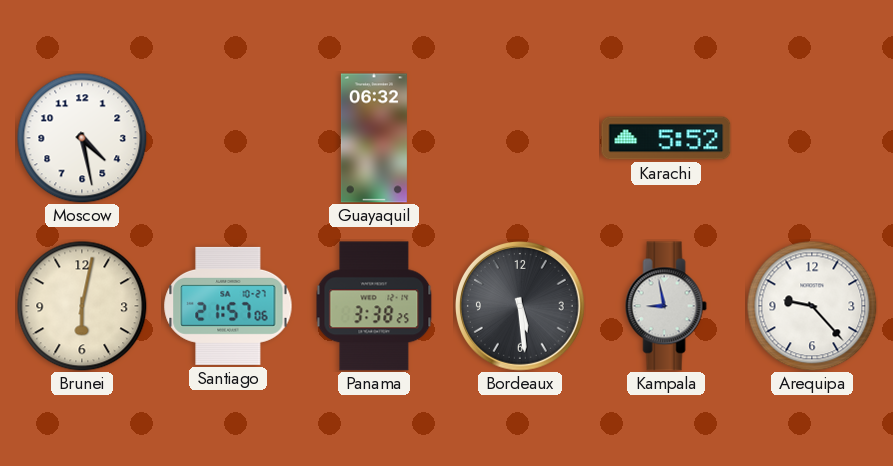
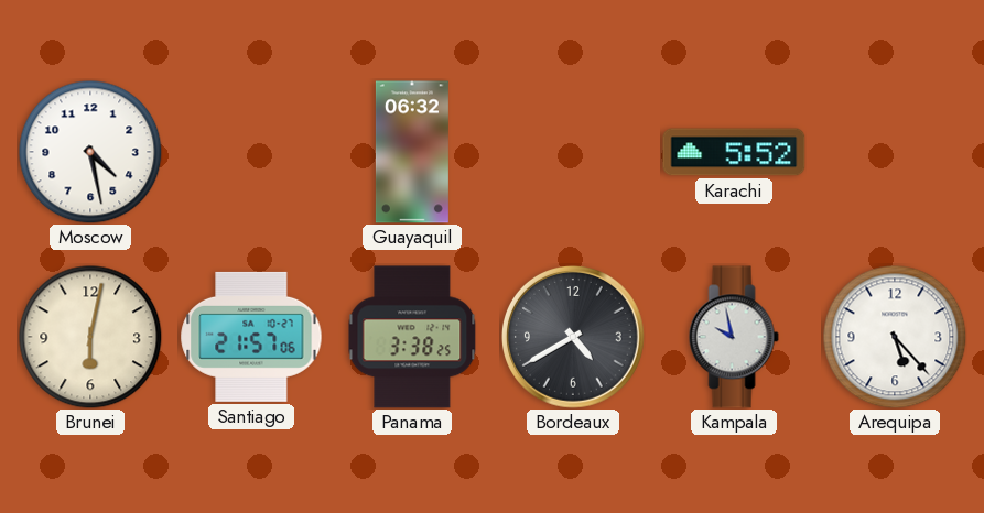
Bordeaux: 5:29 -> 4:40 (573, 337)
Kampala: 8:58 -> 9:58 (734, 337)
Arequipa: 9:23 -> 5:23 (895, 337)
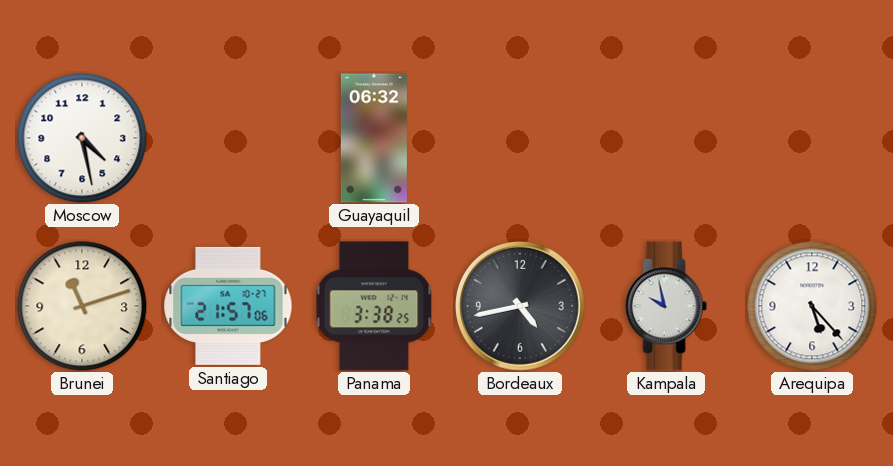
Karachi: 5:52 -> none (734, 152)
Brunei: 6:02 -> 11:12 (82, 306)
Bordeaux: 4:40 -> 4:43 (520, 306)
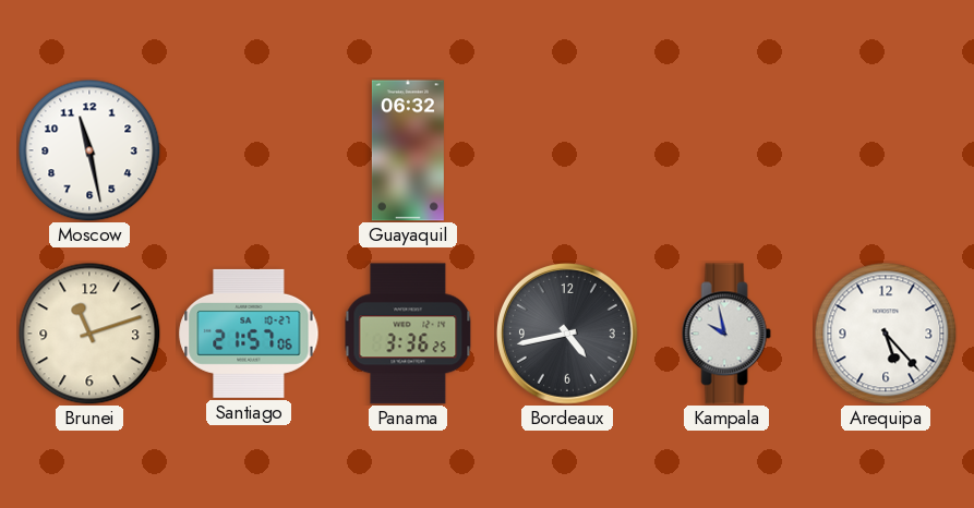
Moscow: 4:28 -> 11:28 (89, 150)
Panama: 3:38 -> 3:36 (408, 334)
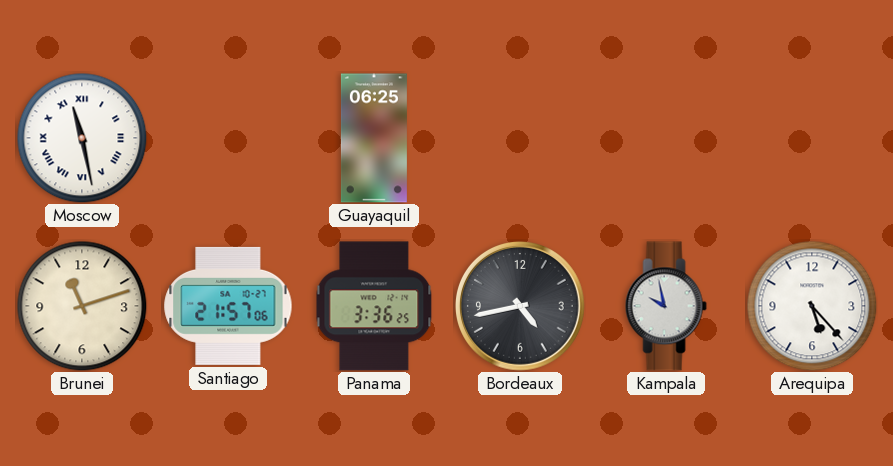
Moscow numerals: Arabic -> Roman (82, 138)
Guayaquil: 06:32 -> 06:25 (374, 138)
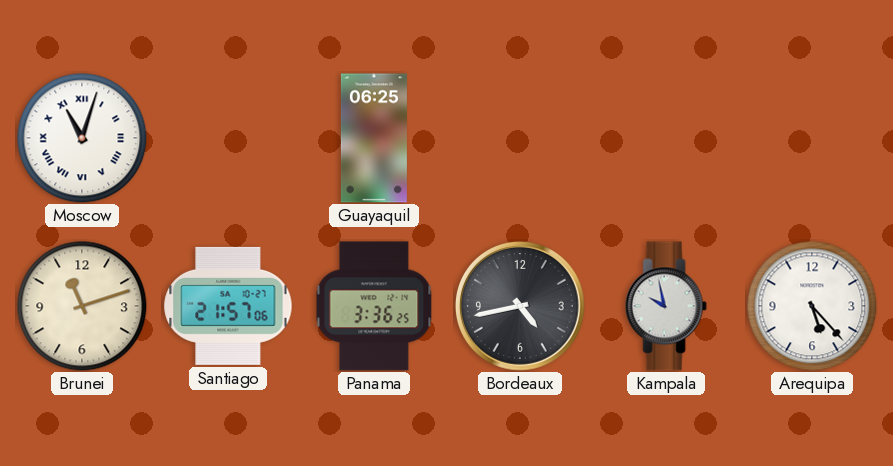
Moscow: 11:28 -> 11:03 (82, 138)
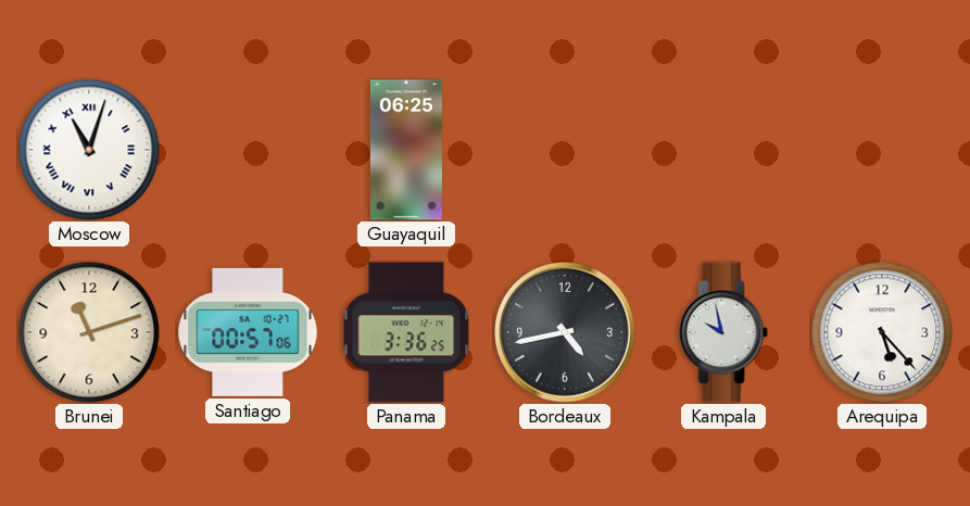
Santiago: 21:57 -> 00:57 (248, 332)
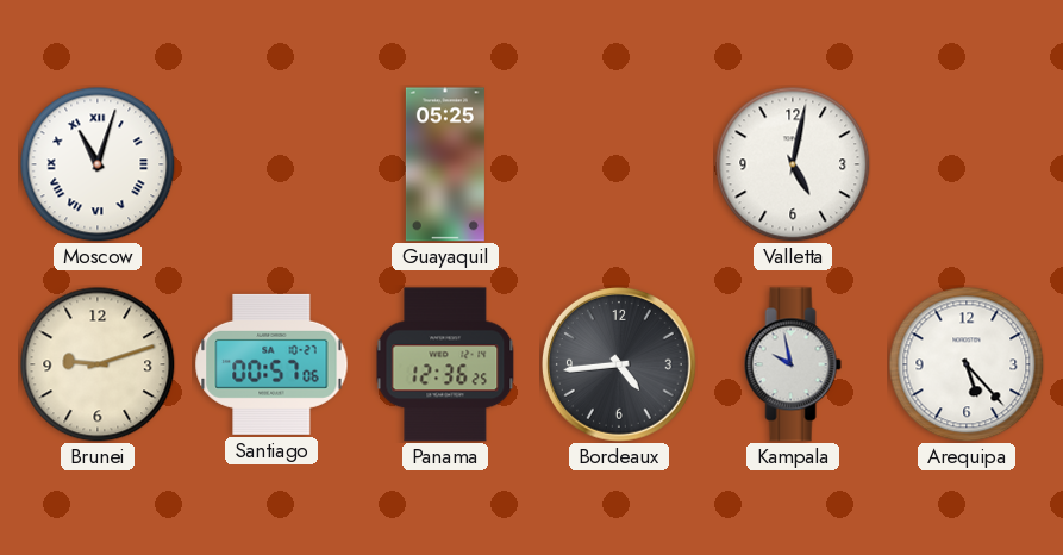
Guayaquil: 06:25 -> 05:25 (445, 164)
Valletta: none -> 5:02 (793, 164)
Brunei: 11:12 -> 9:12 (98, 364)
Panama: 3:36 -> 12:36 (445, 364)
Bordeaux: 4:43 -> 4:44 (619, 364)
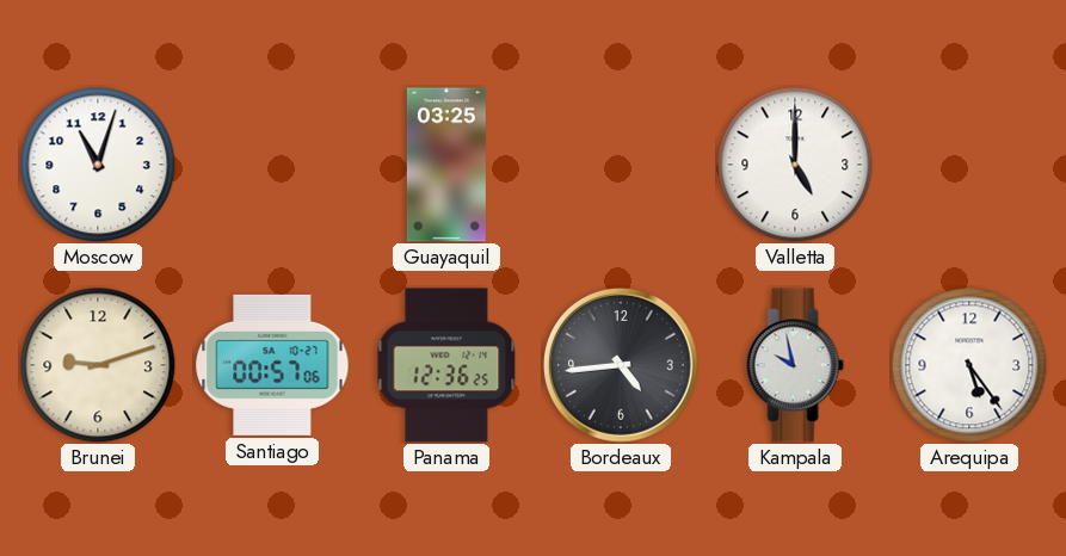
Moscow numerals: Roman -> Arabic (98, 165)
Guayaquil: 05:25 -> 03:25 (446, 165)
Valletta: 5:02 -> 5:00 (795, 165)
Arequipa: 5:23 -> 5:24 (969, 365)
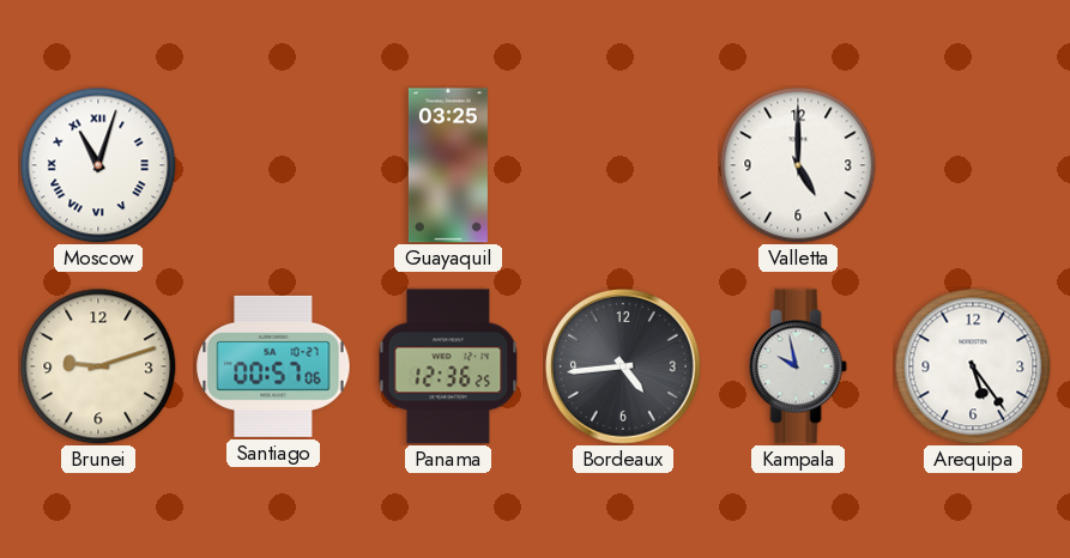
Moscow numerals: Arabic -> Roman (98, 165)
